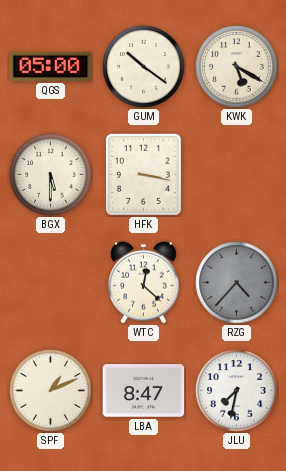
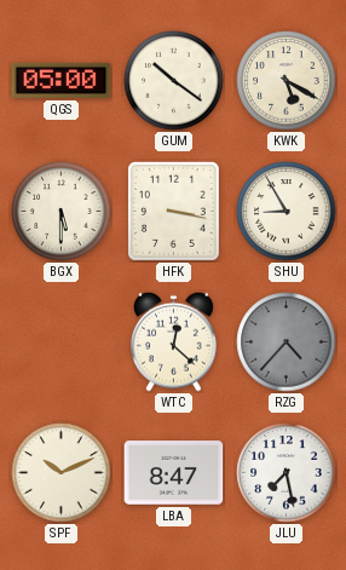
SHU: none -> 8:55 (287, 212)
SPF: 1:11 -> 10:11 (62, 473)
JLU: 7:32 -> 7:28 (287, 473)
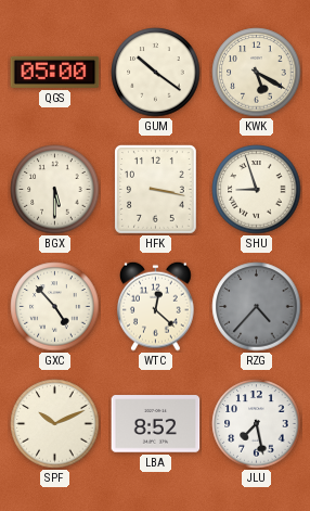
SHU: 8:55 -> 8:57 (257, 190)
GXC: none -> 4:53 (55, 307)
LBA: 8:47 -> 8:52 (156, 424)
